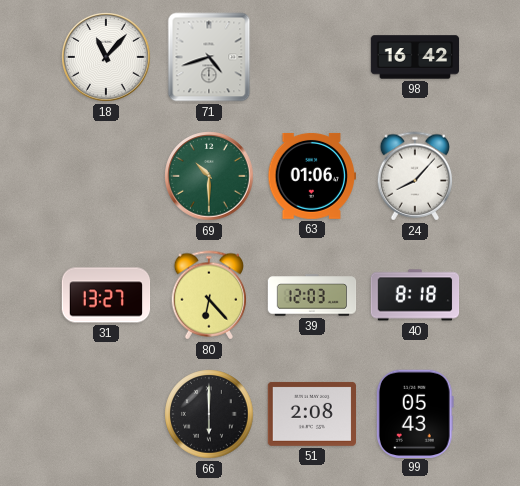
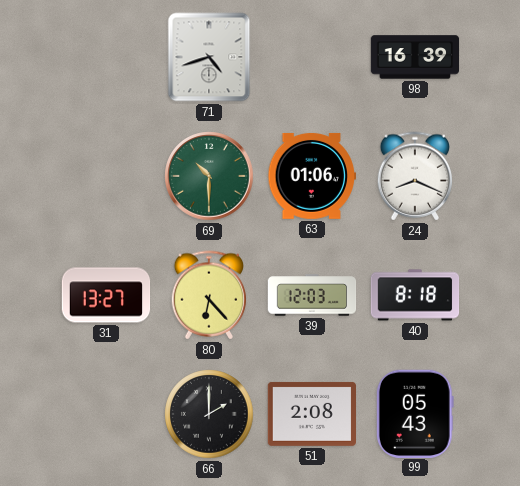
18: 11:07 -> none (106, 57)
98: 16:42 -> 16:39 (415, 57)
24: 8:07 -> 8:19 (415, 176)
66: 6:00 -> 2:00 (209, 414)
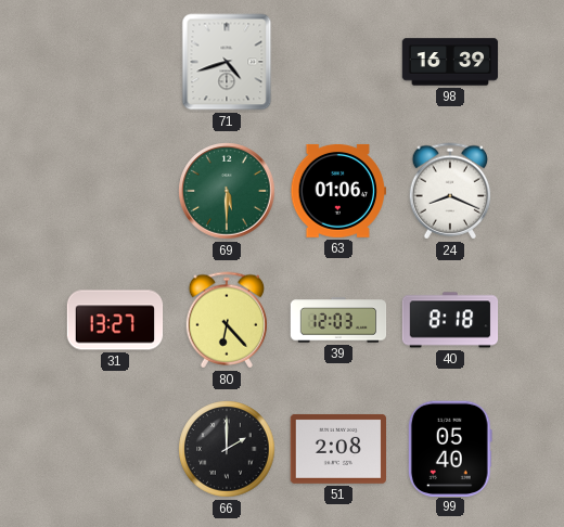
69: 10:30 -> 5:30 (227, 191)
99: 05:43 -> 05:40 (450, 448)
